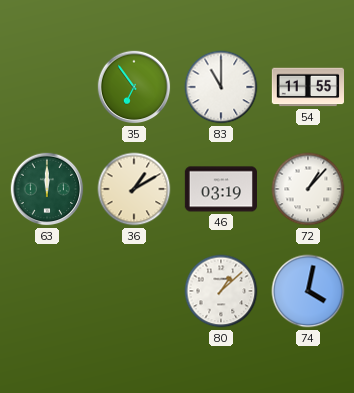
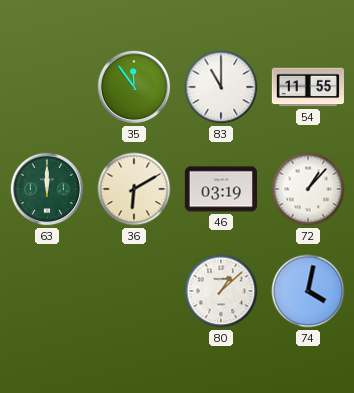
35: 6:54 -> 11:54 (134, 87)
36: 1:10 -> 6:10 (134, 189)
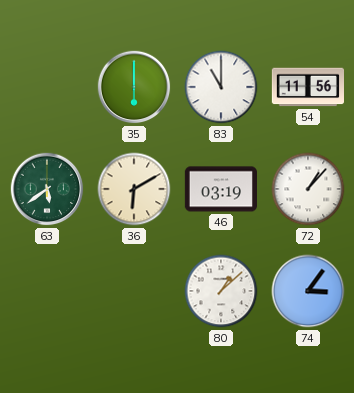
35: 11:54 -> 6:00 (134, 87)
54: 11:55 -> 11:56 (307, 87)
63: 12:00 -> 5:39 (47, 189)
74: 4:02 -> 3:06 (308, 291)
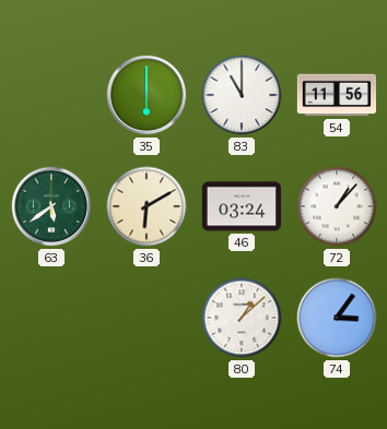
46: 03:19 -> 03:24 (241, 206)
